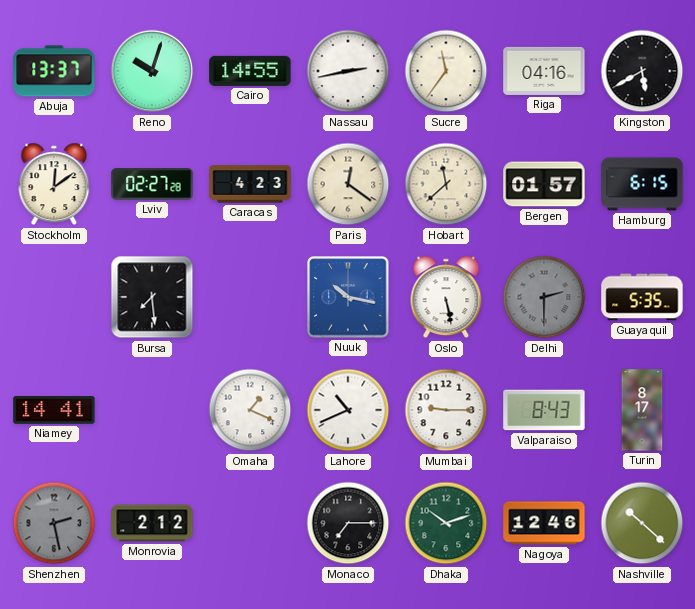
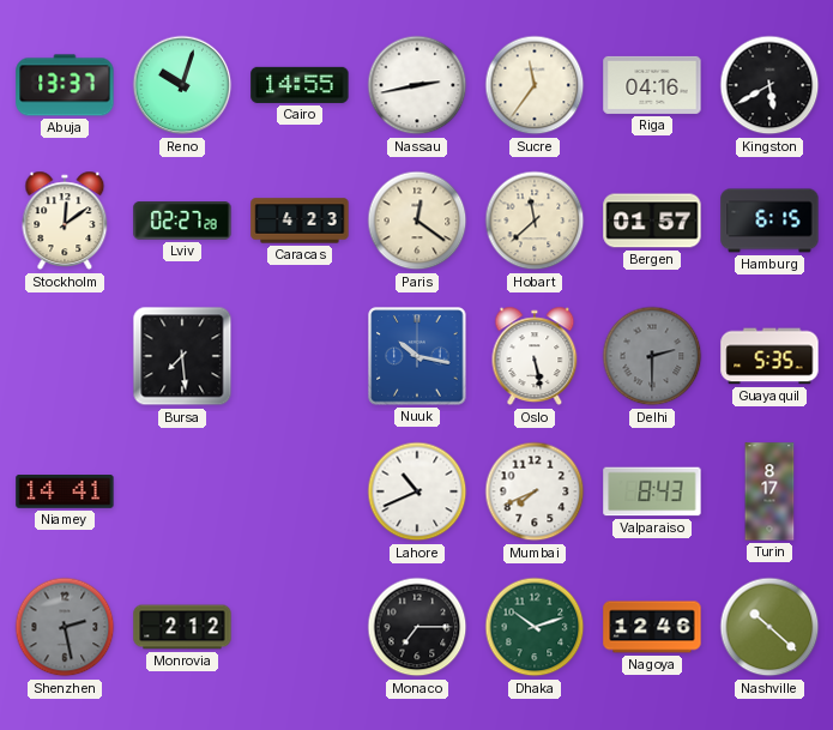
Omaha: 1:19 -> none (250, 410)
Mumbai: 9:15 -> 7:41 (535, 491)
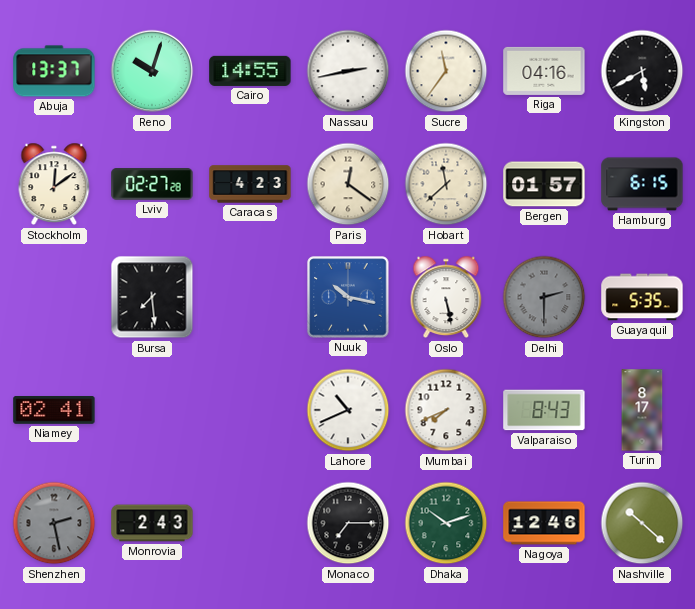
Niamey: 14:41 -> 02:41 (54, 411)
Monrovia: 2:12 -> 2:43 (152, 523)
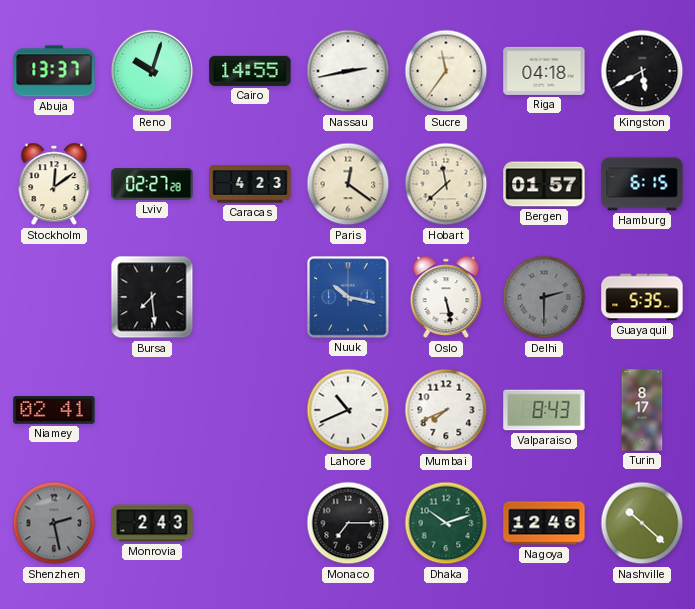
Riga: 04:16 -> 04:18 (544, 71)
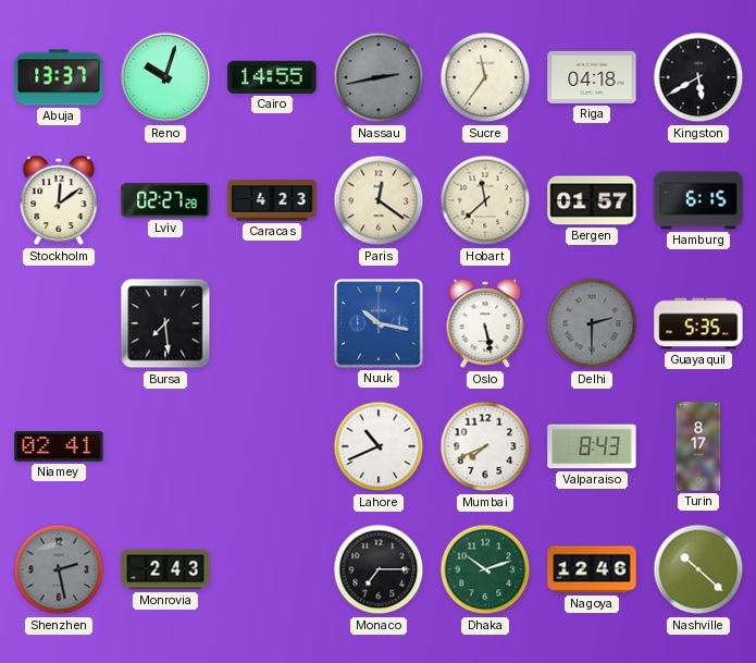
Nassau dial: white -> grey (379, 77)
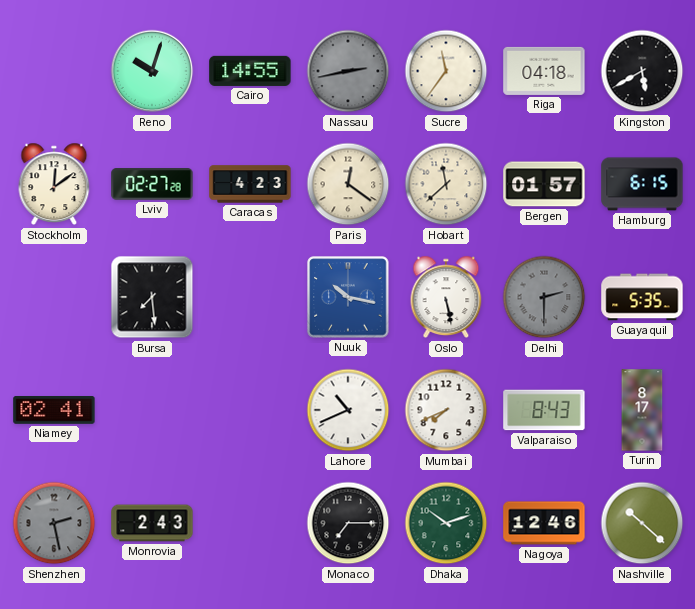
Abuja: 13:37 -> none (59, 77)
